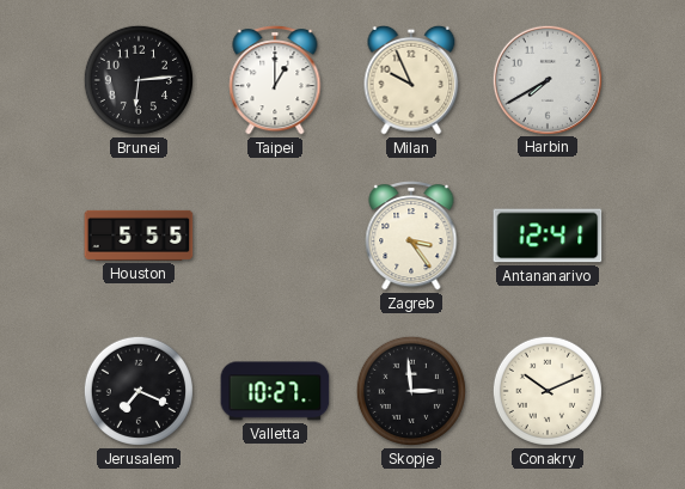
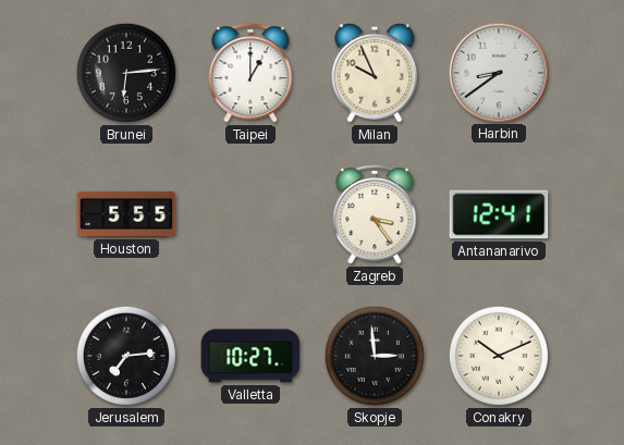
Harbin: 7:40 -> 8:39 (498, 72)
Jerusalem: 7:19 -> 7:14 (126, 356)
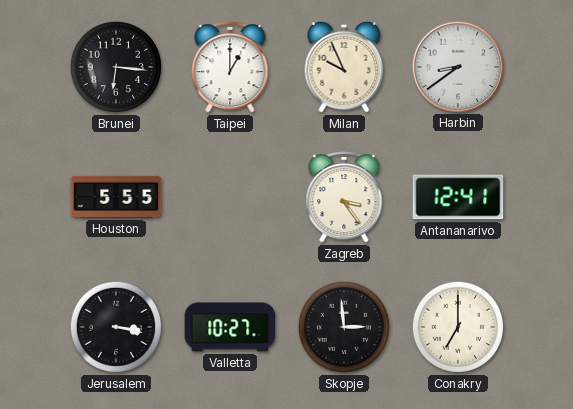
Brunei: 6:14 -> 6:16 (116, 67)
Jerusalem: 7:14 -> 3:17 (116, 327)
Conakry: 10:11 -> 7:00 (458, 327)
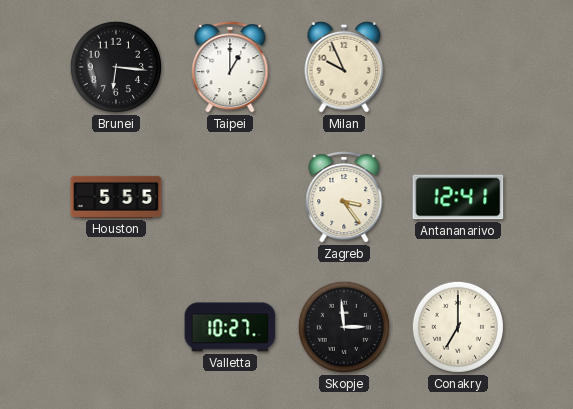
Harbin: 8:39 -> none (457, 66)
Jerusalem: 3:17 -> none (116, 327)
